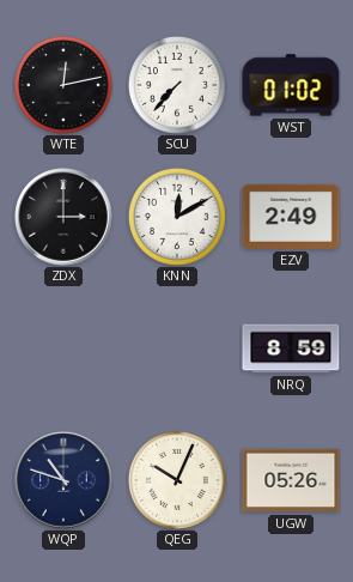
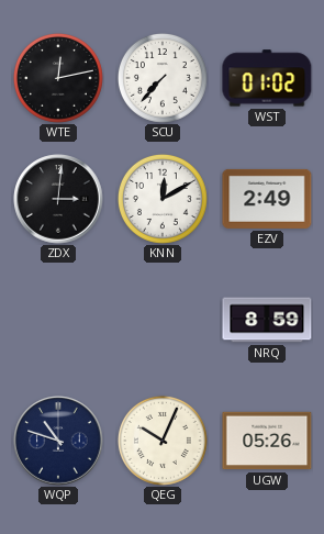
ZDX: 3:00 -> 3:01 (58, 199)
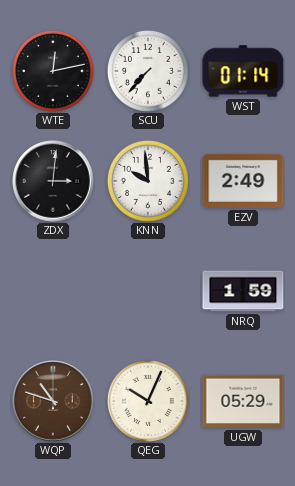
WST: 01:02 -> 01:14 (243, 71)
KNN: 12:10 -> 9:59 (148, 181)
NRQ: 8:59 -> 1:59 (243, 291)
WQP dial: navy -> brown (53, 401)
UGW: 05:26 -> 05:29 (243, 401)
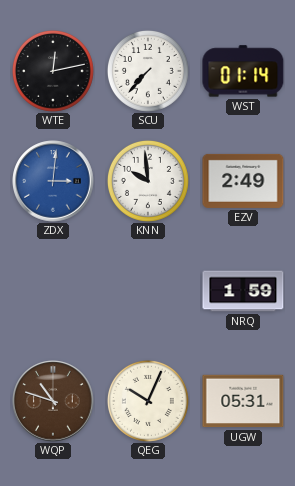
ZDX dial: black -> blue (53, 181)
UGW: 05:29 -> 05:31 (243, 401)
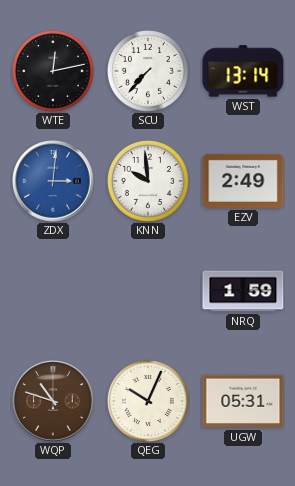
WST: 01:14 -> 13:14 (243, 71)
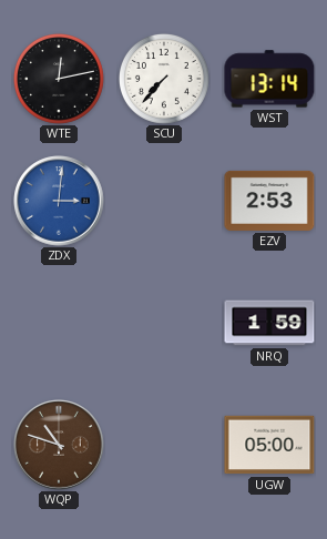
KNN: 9:59 -> none (148, 181)
EZV: 2:49 -> 2:53 (269, 201)
QEG: 10:04 -> none (148, 401)
UGW: 05:31 -> 05:00 (269, 445)
